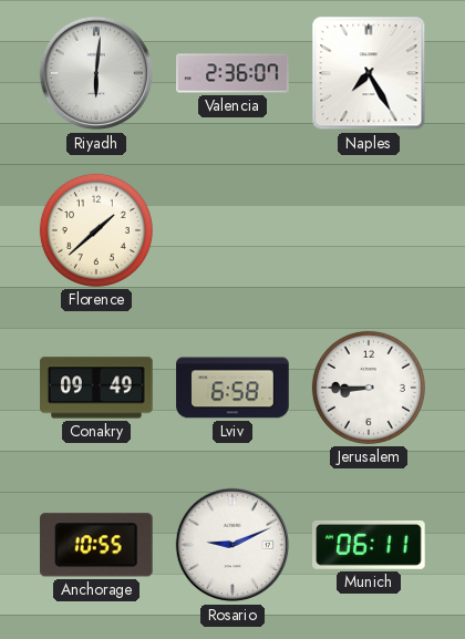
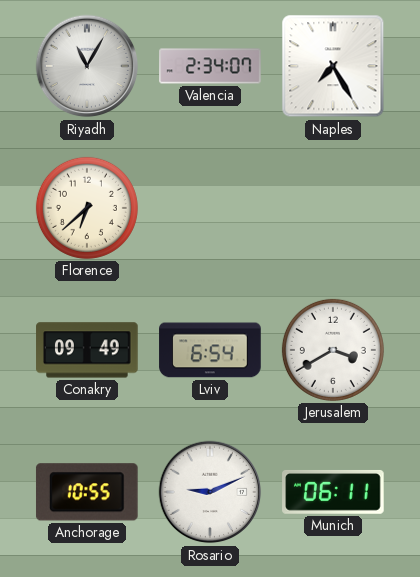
Riyadh: 6:01 -> 11:05 (87, 66)
Valencia: 2:36 -> 2:34 (210, 66)
Florence: 1:38 -> 6:38 (87, 208)
Lviv: 6:58 -> 6:54 (210, 350)
Jerusalem: 8:45 -> 3:40 (333, 350)
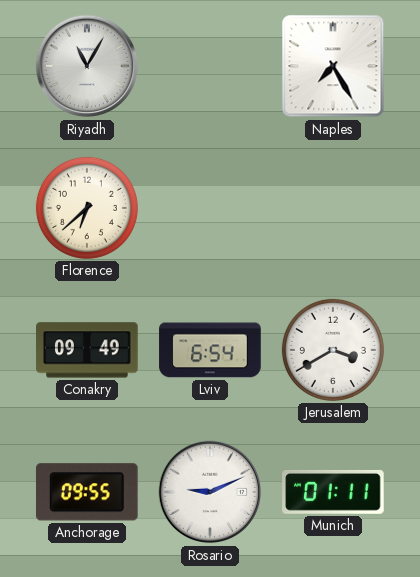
Valencia: 2:34 -> none (210, 66)
Anchorage: 10:55 -> 09:55 (87, 492)
Munich: 06:11 -> 01:11 (333, 492)
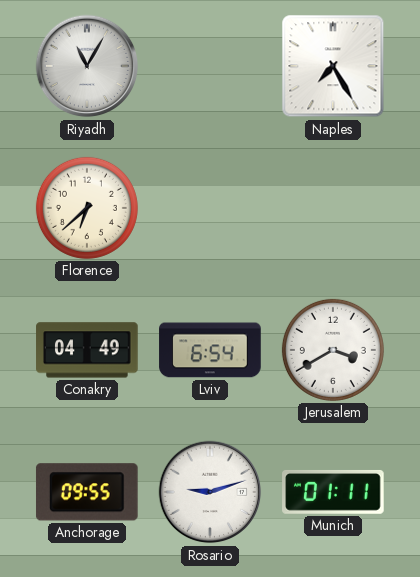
Conakry: 09:49 -> 04:49 (87, 350)
Rosario: 9:11 -> 9:12 (210, 492)
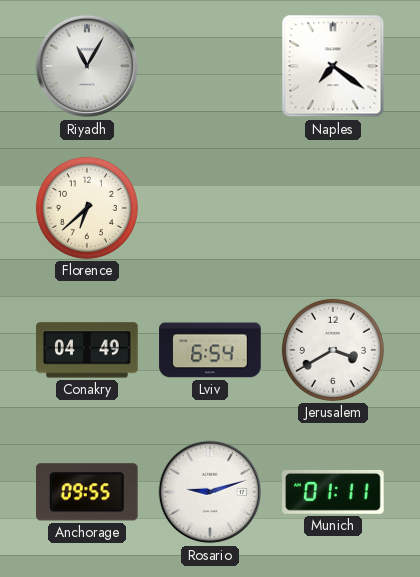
Naples: 7:25 -> 7:21 (333, 66)
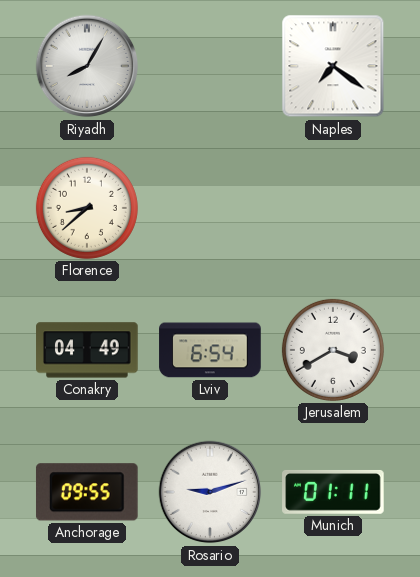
Riyadh: 11:05 -> 8:05 (87, 66)
Florence: 6:38 -> 8:38 (87, 208)
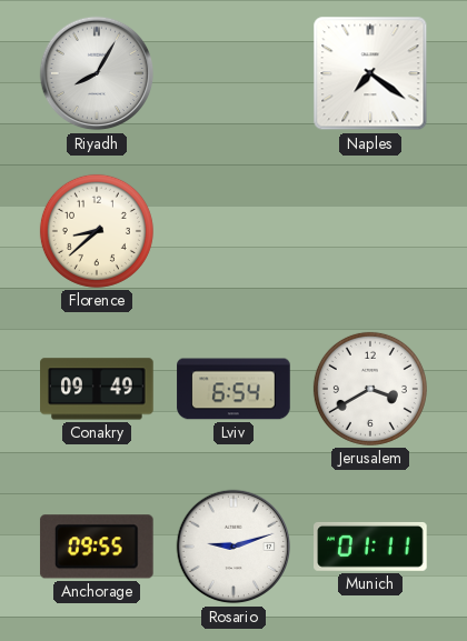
Conakry: 04:49 -> 09:49 (97, 389)
